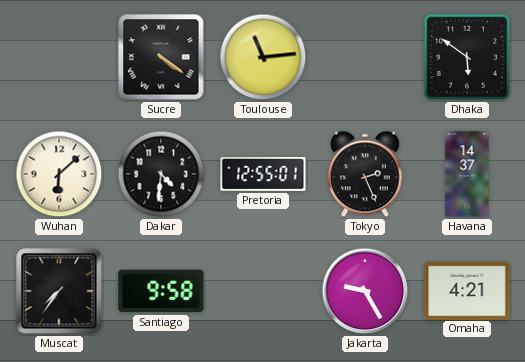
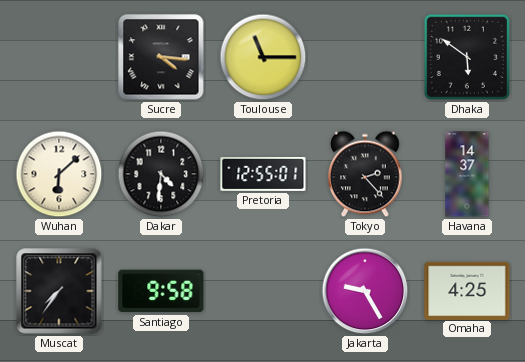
Sucre: 4:21 -> 4:16 (161, 57)
Toulouse: 11:14 -> 11:15 (263, 57)
Tokyo: 2:26 -> 2:23 (365, 174)
Omaha: 4:21 -> 4:25 (467, 290)
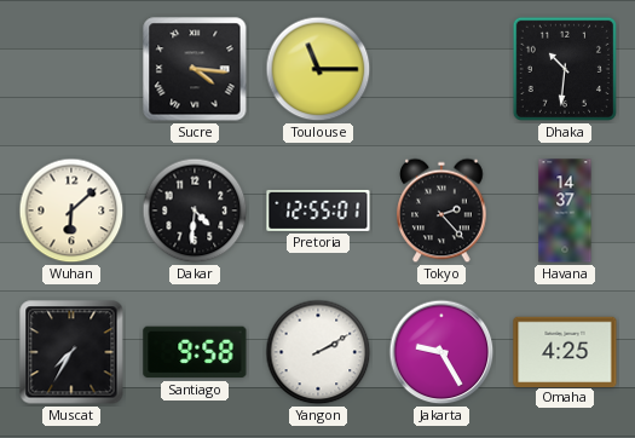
Dhaka: 5:51 -> 10:31 (565, 69)
Muscat: 7:36 -> 7:35 (71, 352)
Yangon: none -> 2:10 (318, 352)
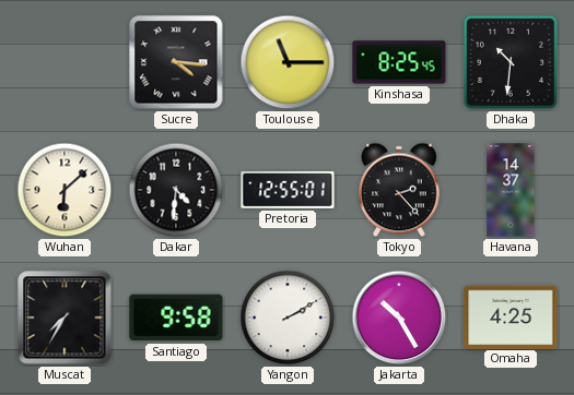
Kinshasa: none -> 8:25 (399, 62)
Jakarta: 9:25 -> 10:25 (399, 318)
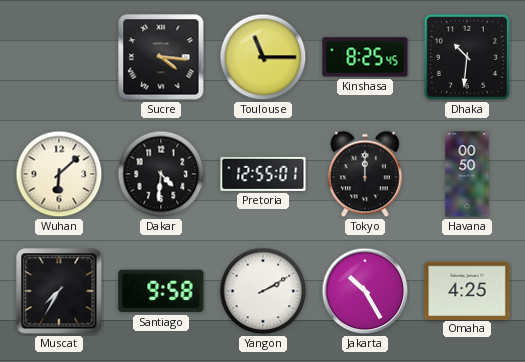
Tokyo: 2:23 -> 12:00 (365, 174)
Havana: 14:37 -> 00:50 (467, 174)
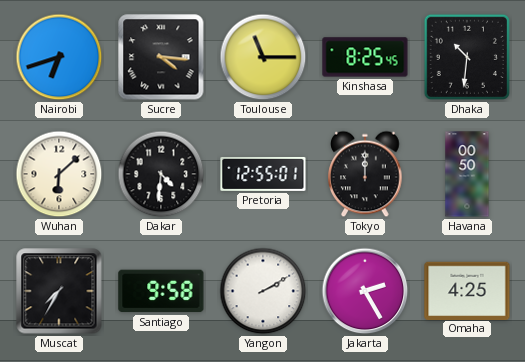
Nairobi: none -> 6:42 (59, 57)
Jakarta: 10:25 -> 2:25 (365, 291)
